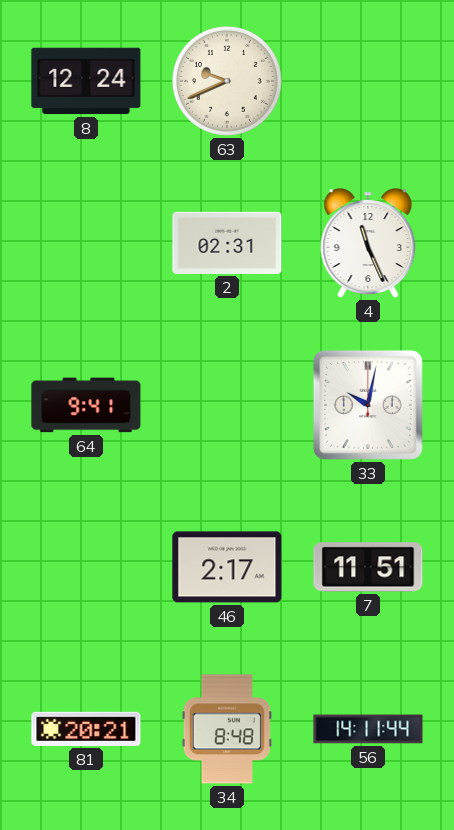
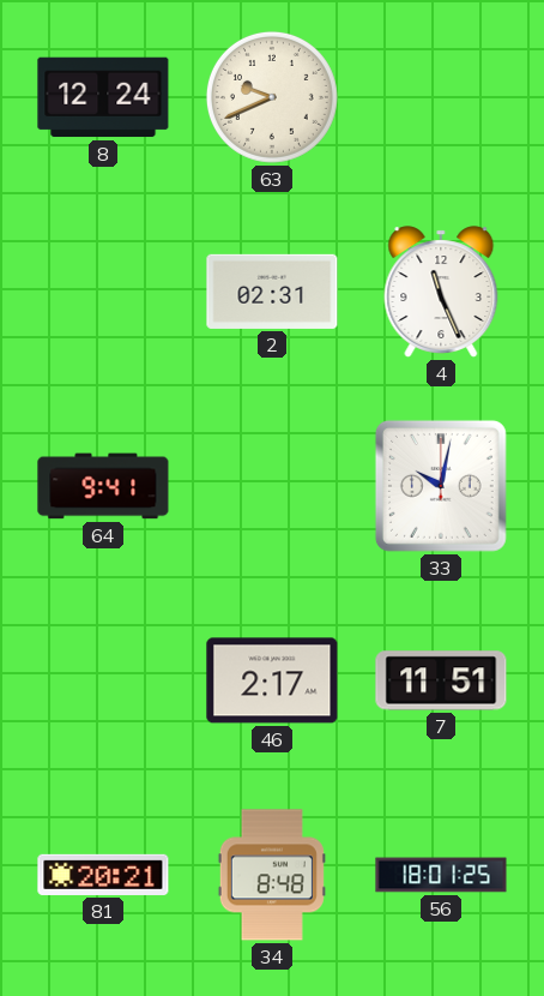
56: 14:11 -> 18:01 (441, 875)
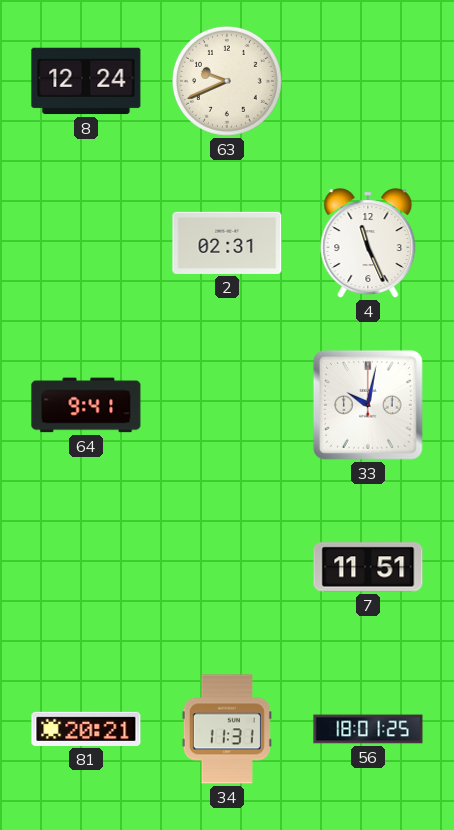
46: 2:17 -> none (272, 680)
34: 8:48 -> 11:31 (227, 729)
